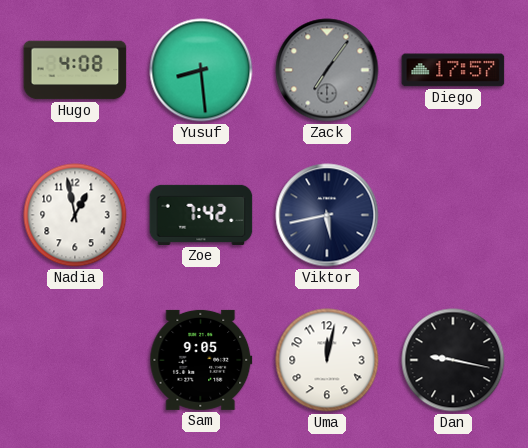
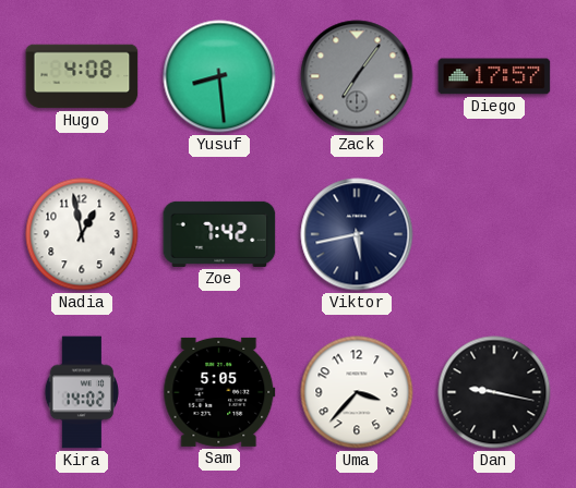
Kira: none -> 14:02 (81, 392)
Sam: 9:05 -> 5:05 (219, 392)
Uma: 12:02 -> 3:37 (357, 392)
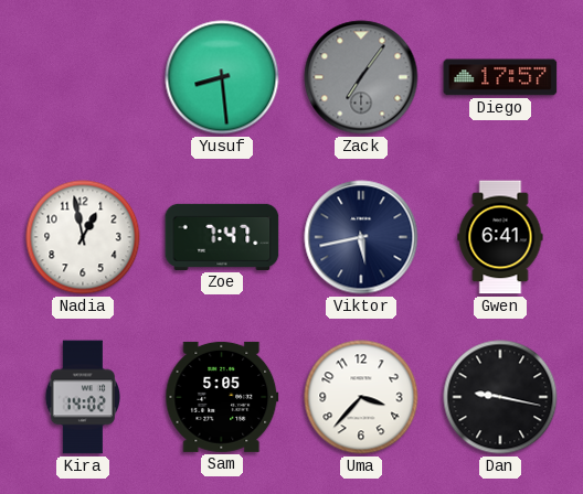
Hugo: 4:08 -> none (82, 76)
Zoe: 7:42 -> 7:47 (222, 237)
Gwen: none -> 6:41 (500, 237)
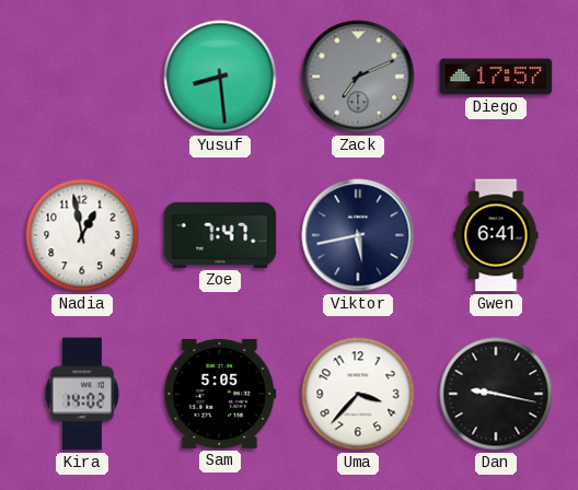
Zack: 7:06 -> 7:11 (358, 77)
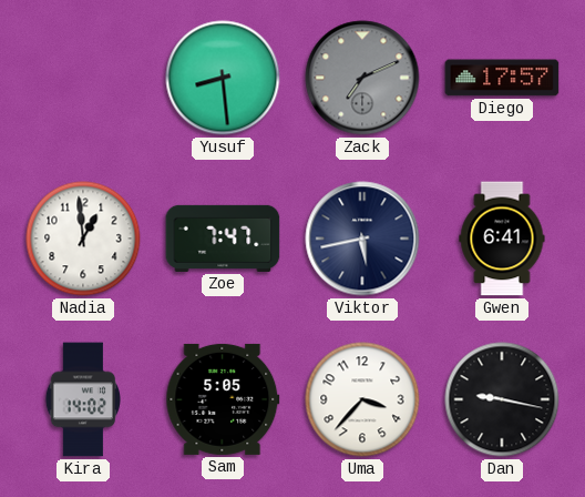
Nadia: 12:58 -> 12:59 (83, 239)
